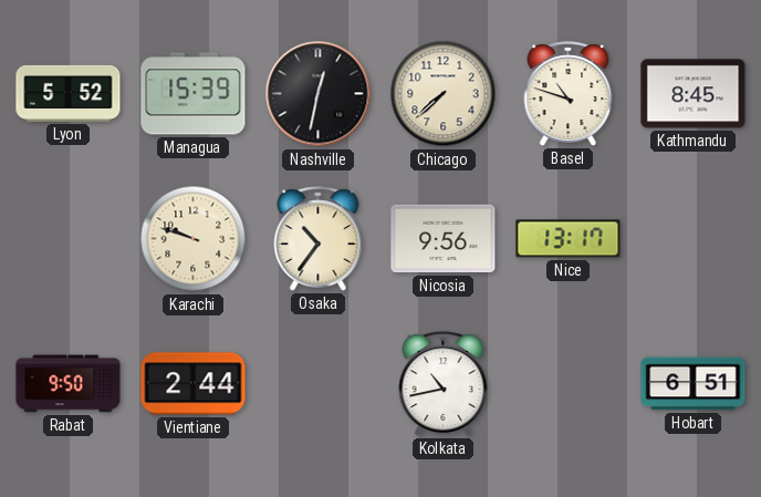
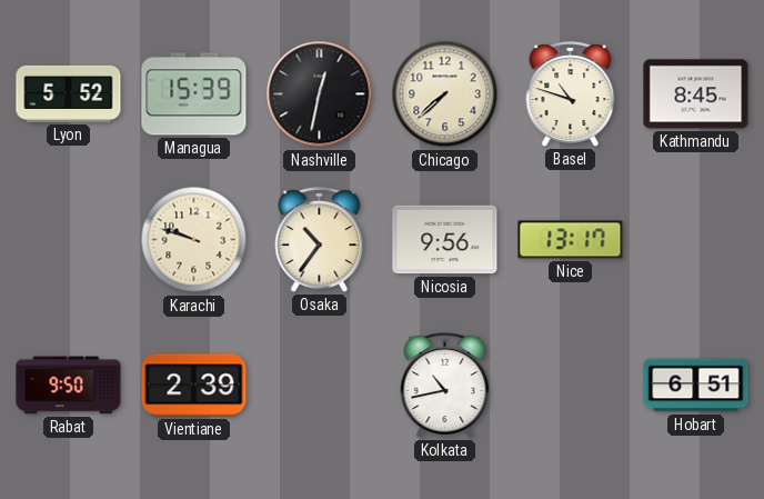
Vientiane: 2:44 -> 2:39 (194, 386)
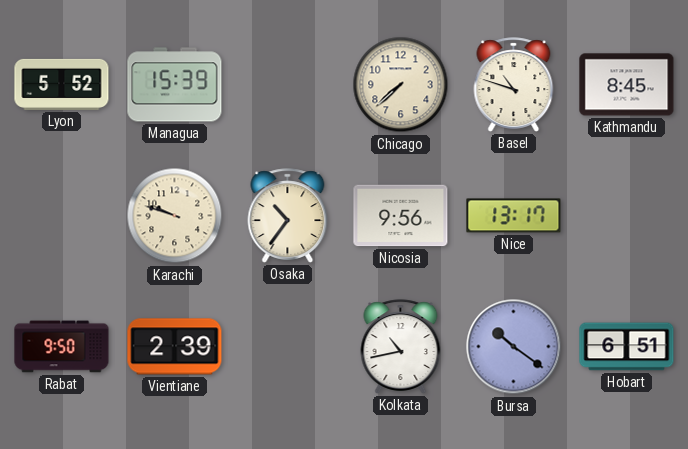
Nashville: 12:32 -> none (320, 94)
Bursa: none -> 10:21 (514, 347)
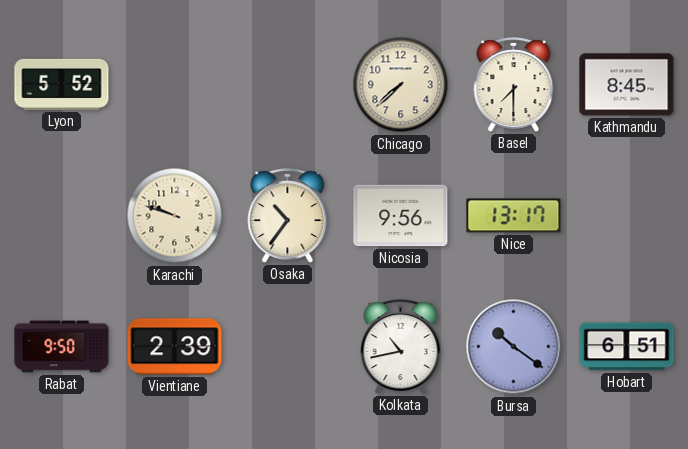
Managua: 15:39 -> none (175, 85)
Basel: 10:48 -> 7:30 (514, 85)
